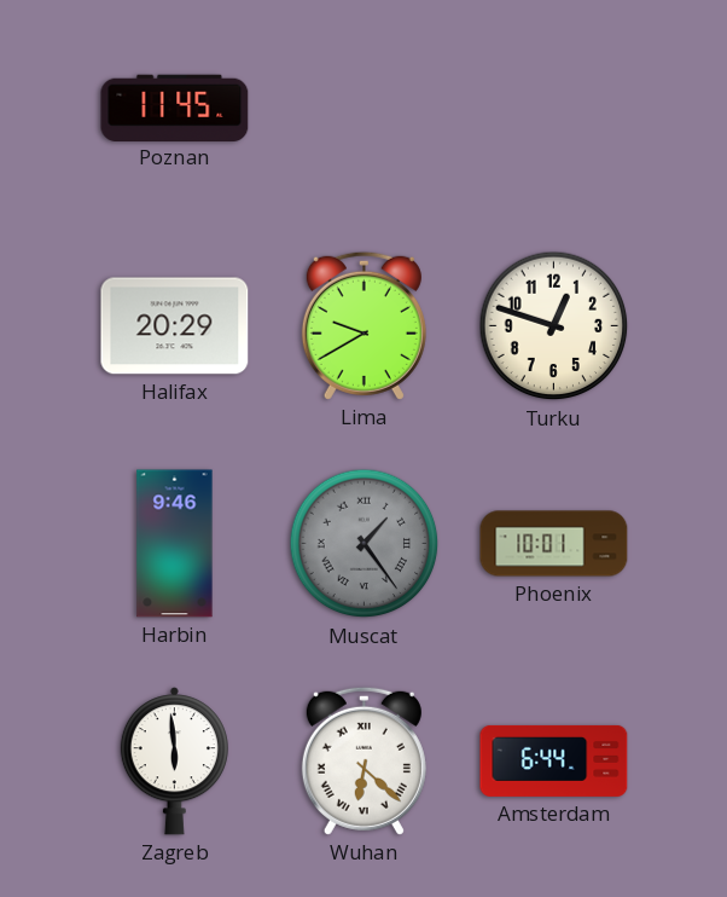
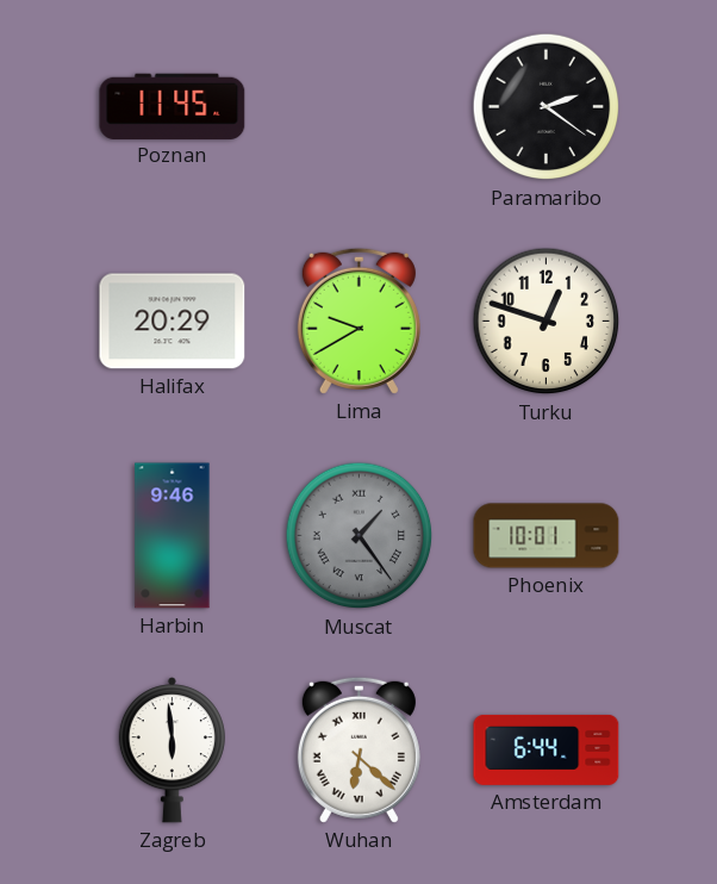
Paramaribo: none -> 2:21 (547, 107)
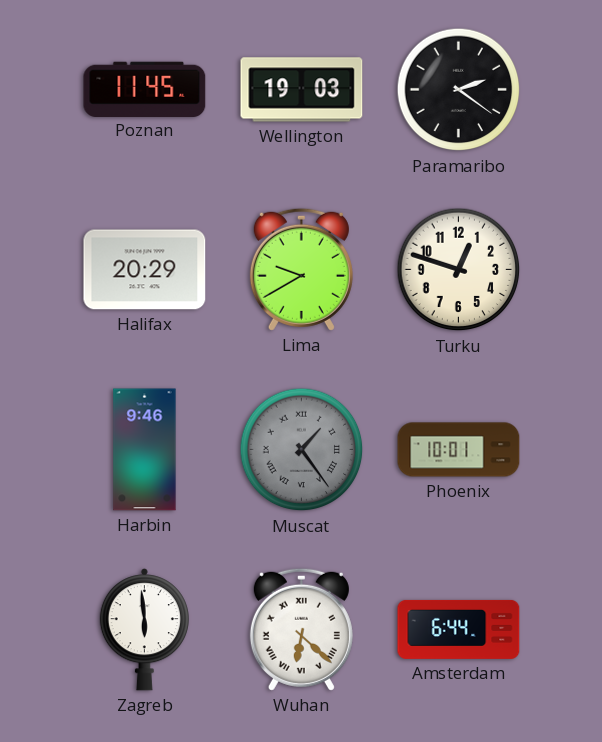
Wellington: none -> 19:03 (302, 90)
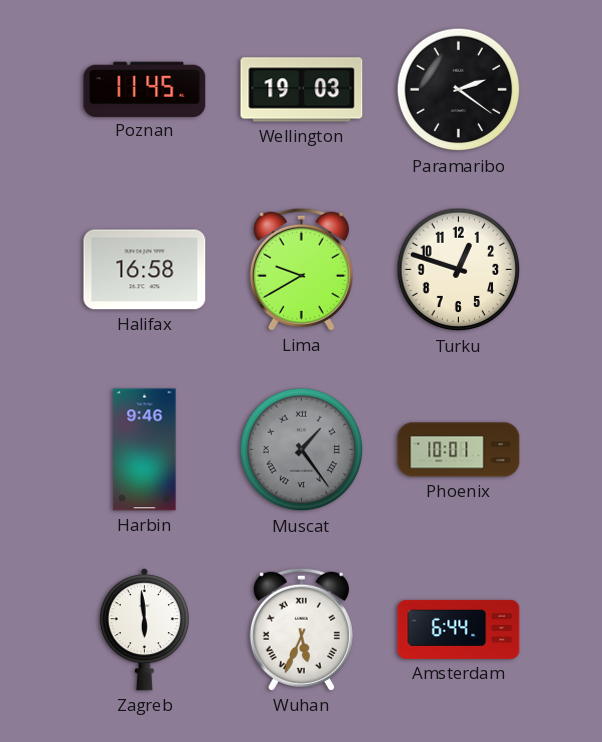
Halifax: 20:29 -> 16:58 (145, 270)
Wuhan: 6:22 -> 5:34 (301, 629)
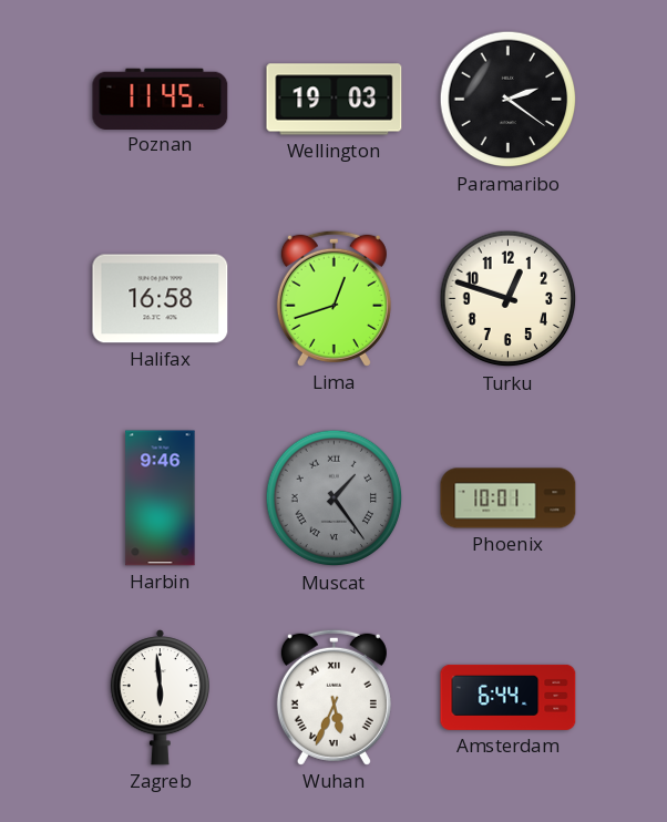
Lima: 9:40 -> 12:42 (334, 298)
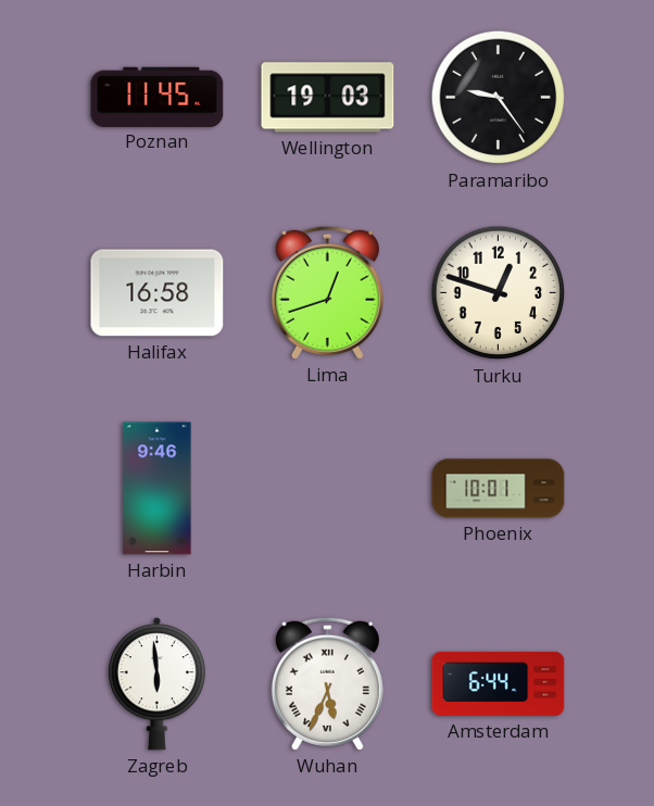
Paramaribo: 2:21 -> 9:24 (499, 98)
Muscat: 1:24 -> none (335, 499)
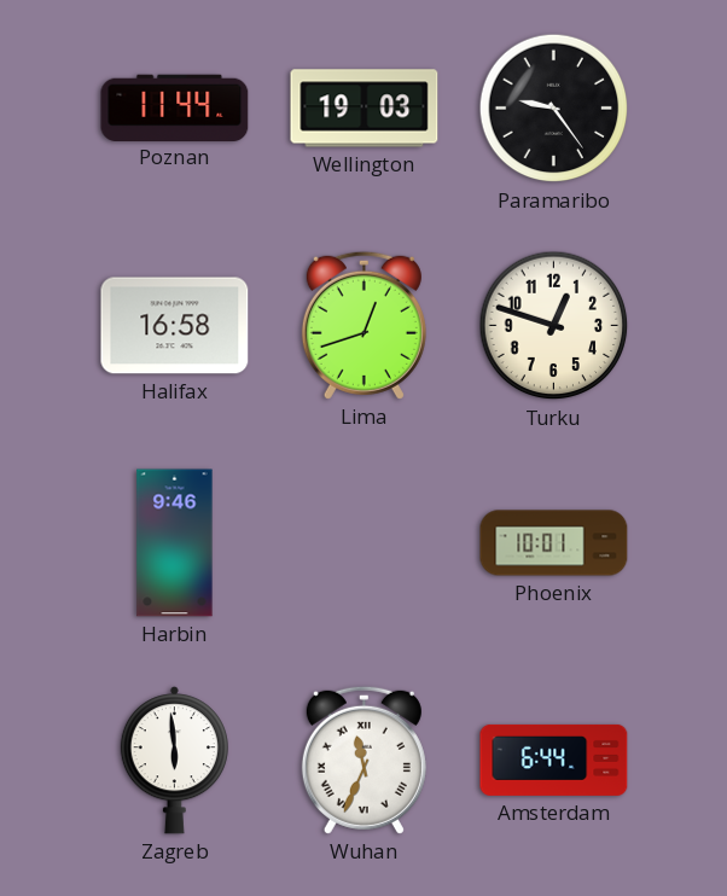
Poznan: 11:45 -> 11:44 (175, 107)
Wuhan: 5:34 -> 11:34 (363, 760)
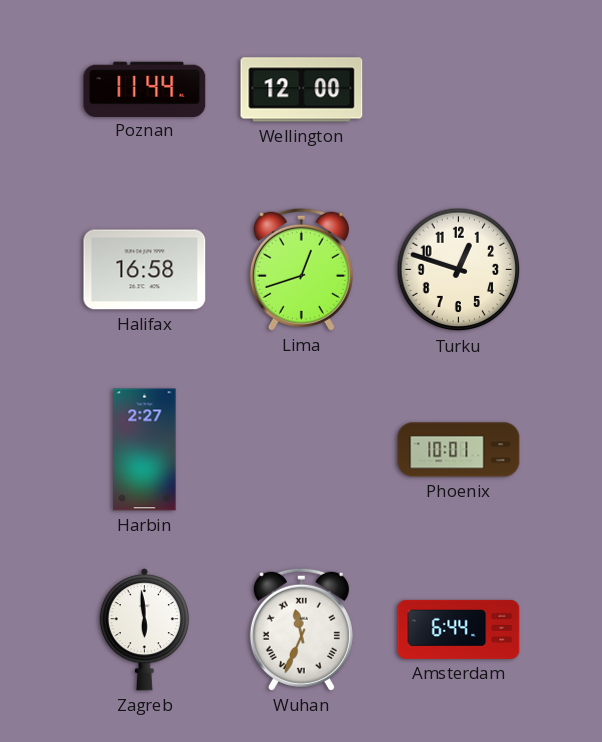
Wellington: 19:03 -> 12:00 (302, 90)
Paramaribo: 9:24 -> none (554, 109)
Harbin: 9:46 -> 2:27 (145, 450)
